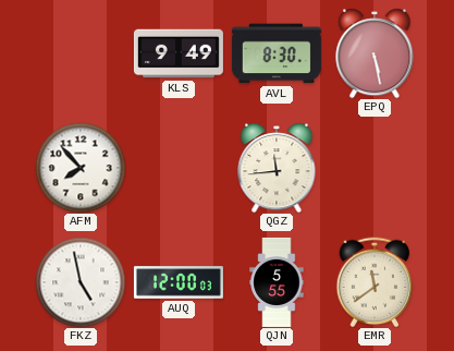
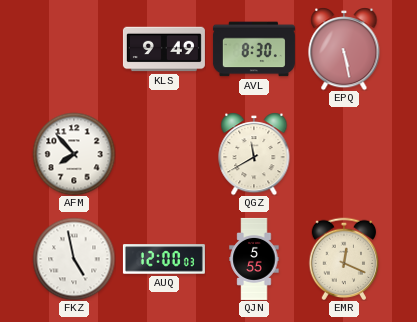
QGZ: 11:44 -> 11:40 (254, 154)
EMR: 11:39 -> 12:19 (344, 259)
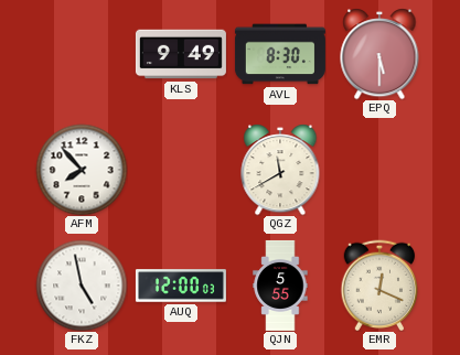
EPQ: 5:28 -> 5:30 (379, 54)
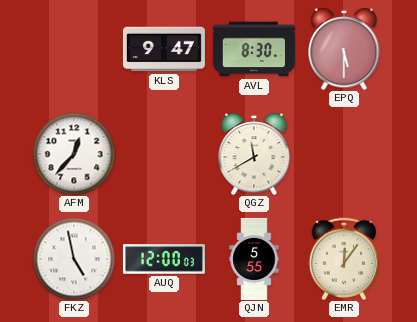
KLS: 9:49 -> 9:47 (164, 49)
AFM: 7:53 -> 12:37 (74, 154)
EMR: 12:19 -> 12:06 (344, 259)
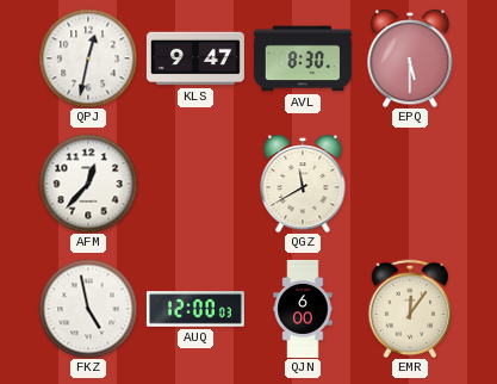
QPJ: none -> 12:32 (88, 58)
QJN: 5:55 -> 6:00 (303, 309)
